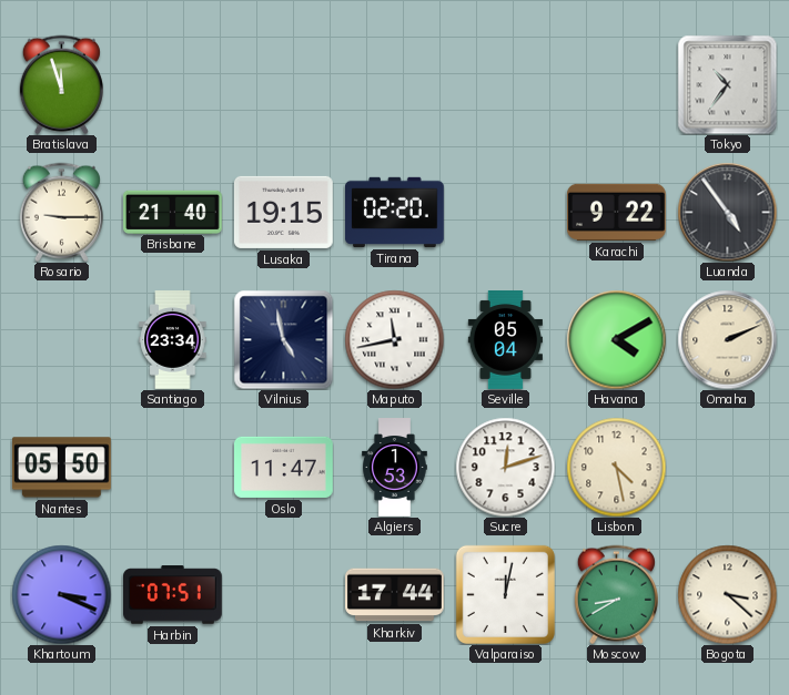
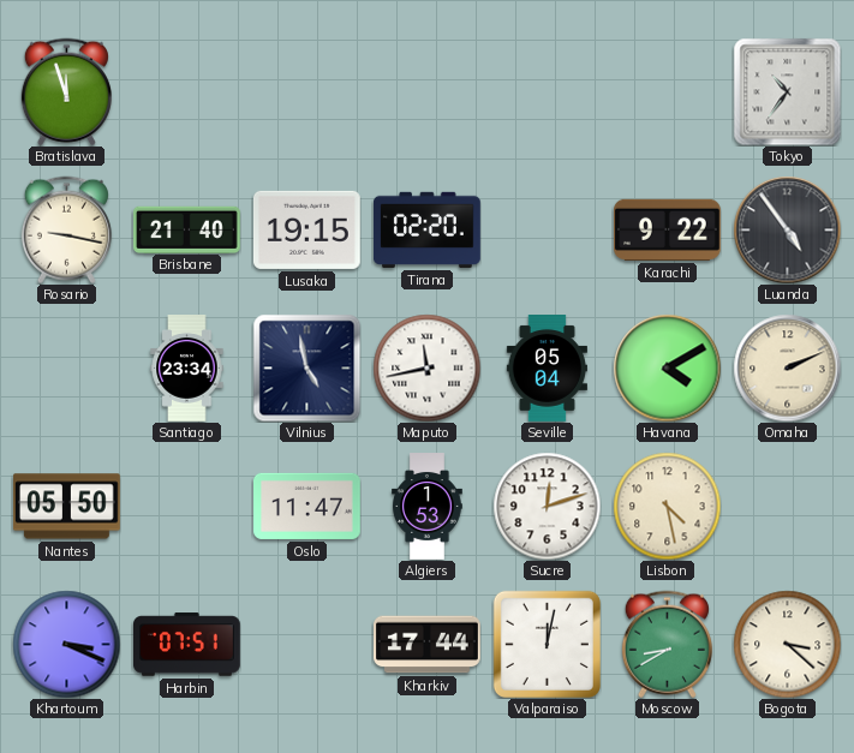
Rosario: 9:15 -> 9:17 (66, 229)
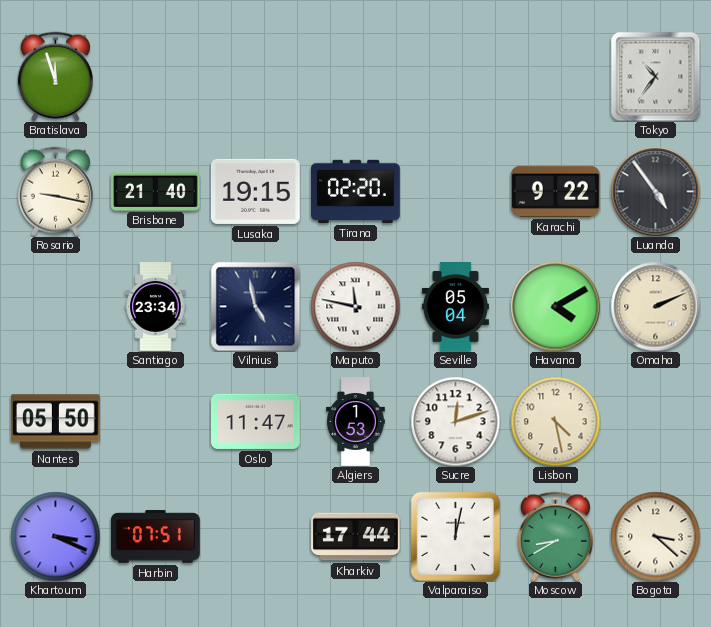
Maputo: 11:43 -> 11:47 (355, 306)
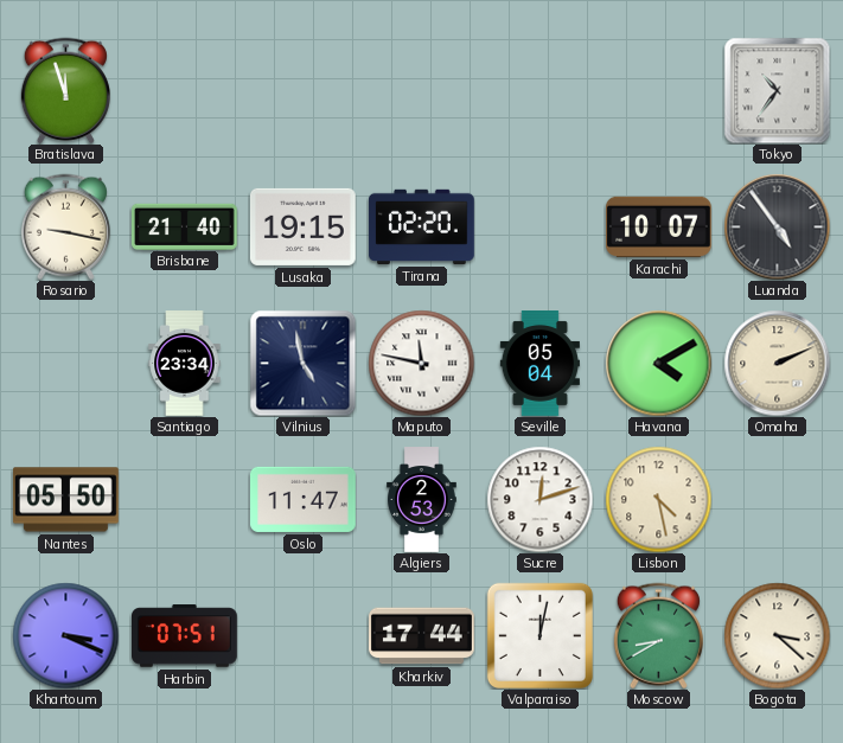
Karachi: 9:22 -> 10:07 (659, 226)
Algiers: 1:53 -> 2:53 (422, 500)
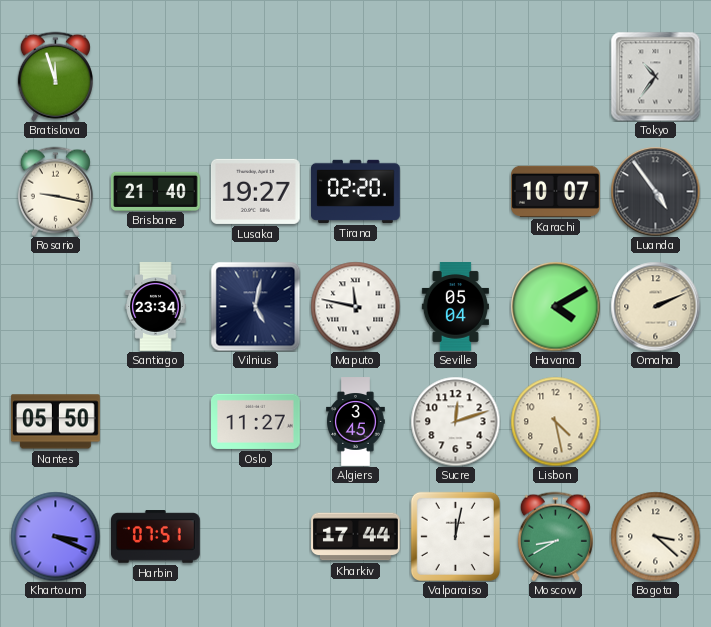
Lusaka: 19:15 -> 19:27 (255, 191)
Vilnius: 4:58 -> 5:02 (255, 306)
Oslo: 11:47 -> 11:27 (256, 421)
Algiers: 2:53 -> 3:45 (356, 422)
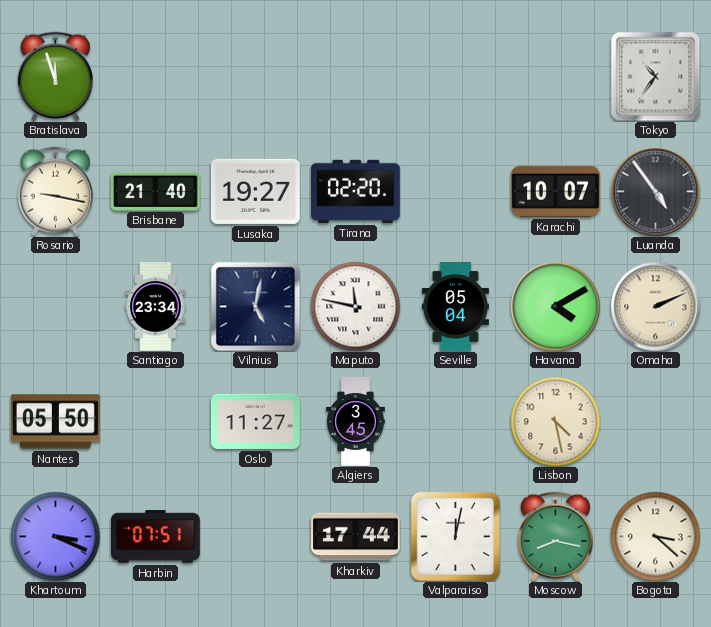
Sucre: 12:12 -> none (455, 421)
Moscow: 8:40 -> 8:17 (555, 536)
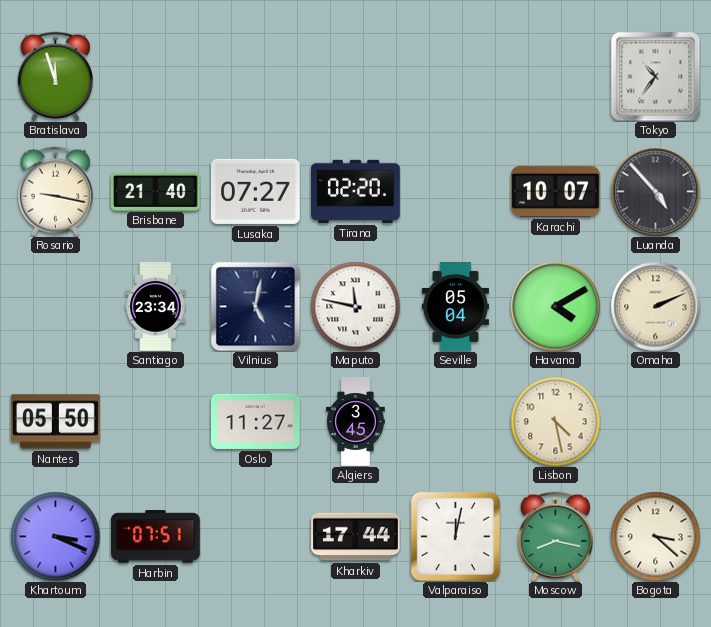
Lusaka: 19:27 -> 07:27 (255, 191)
Luanda: 4:54 -> 4:53 (655, 191)
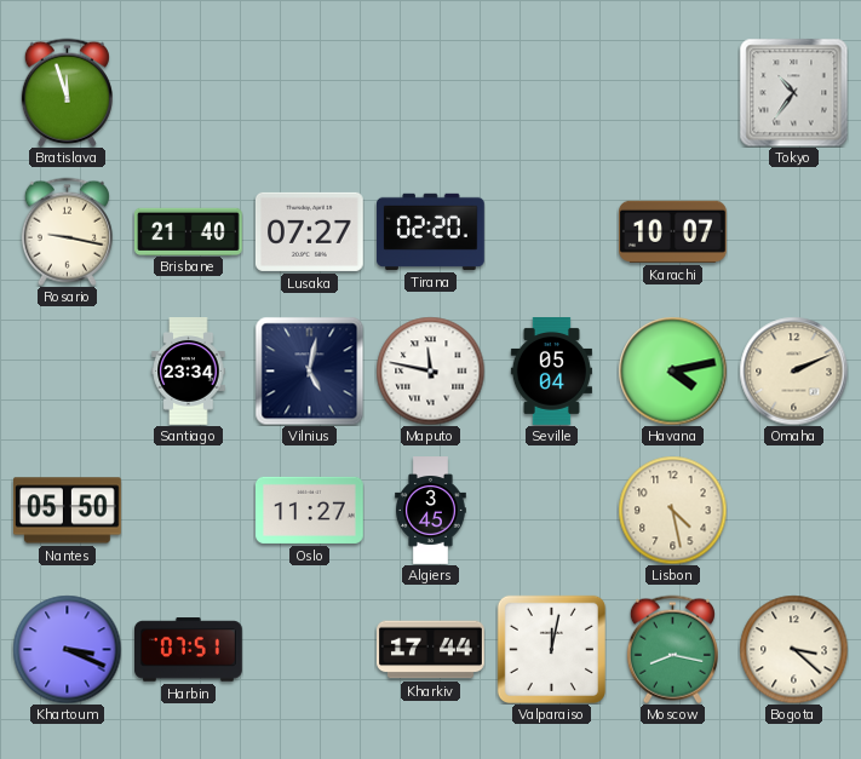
Luanda: 4:53 -> none (655, 191)
Havana: 4:10 -> 4:13 (672, 370)
